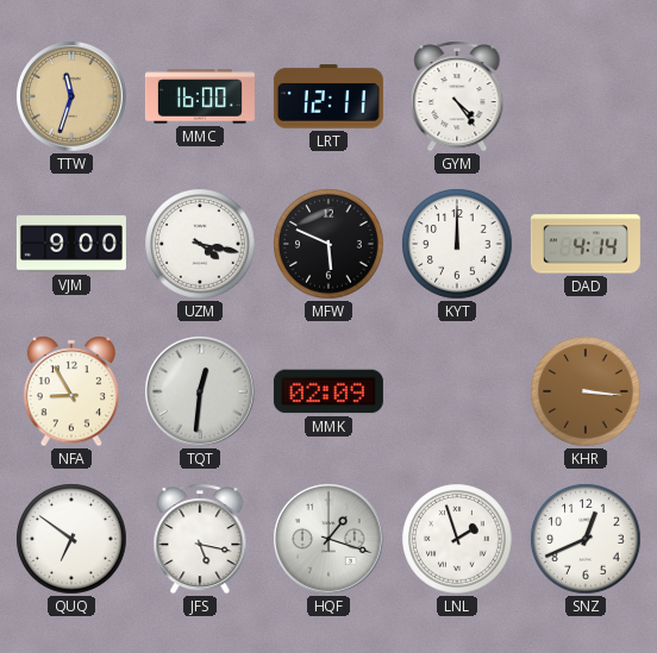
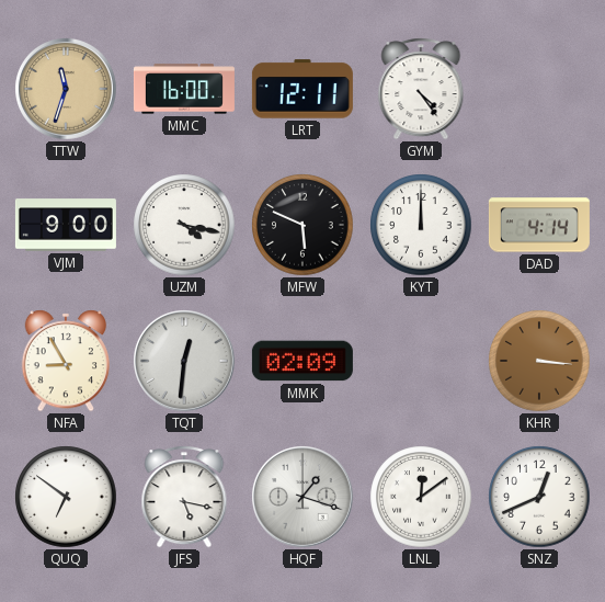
LNL: 1:57 -> 12:09 (421, 497)
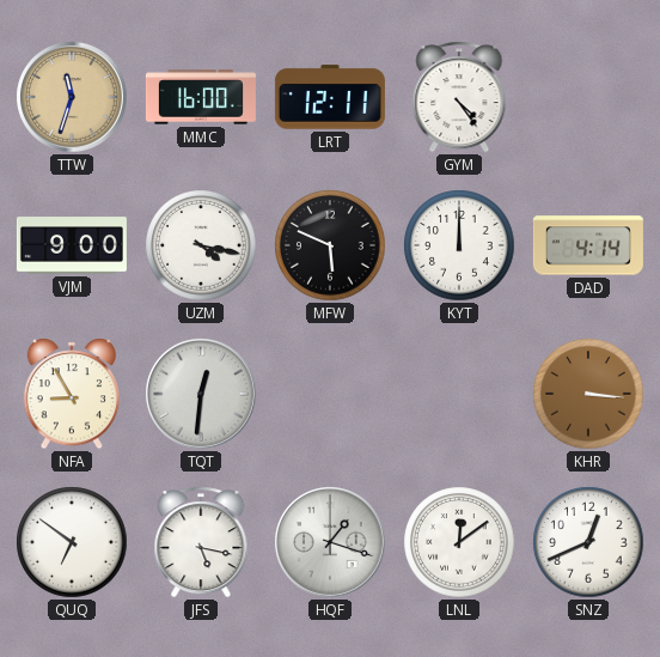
MMK: 02:09 -> none (302, 361)
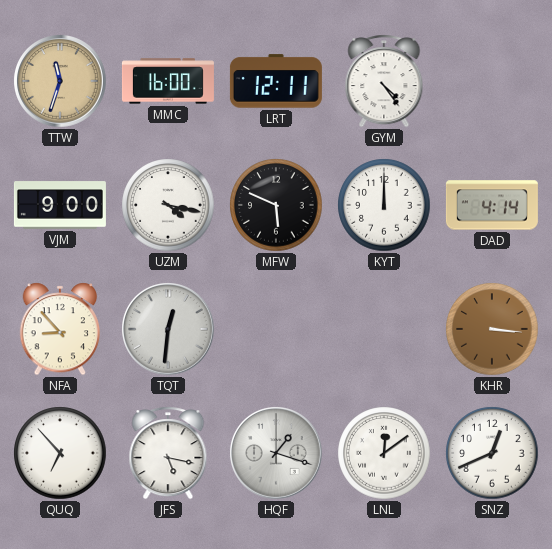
NFA: 8:55 -> 8:53 (60, 329)
QUQ: 6:51 -> 6:53 (60, 453)
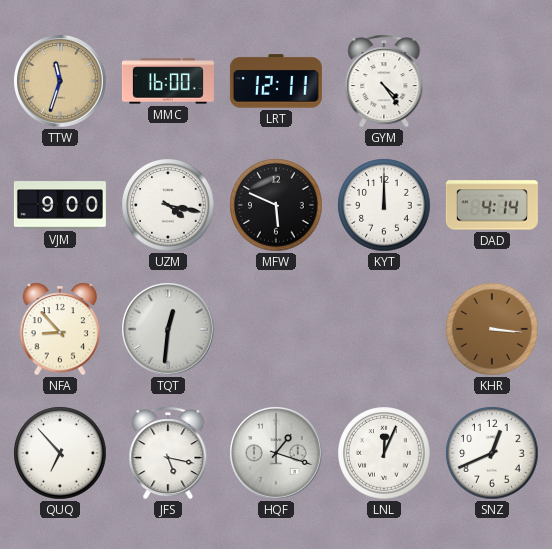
LNL: 12:09 -> 12:04 (384, 453)
